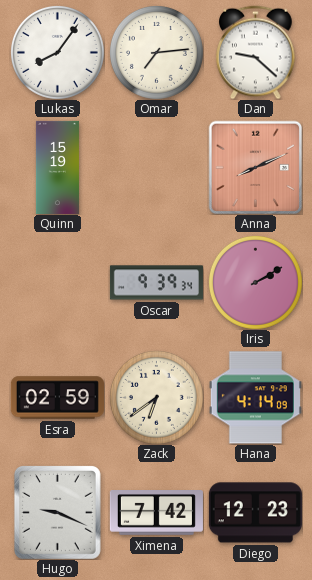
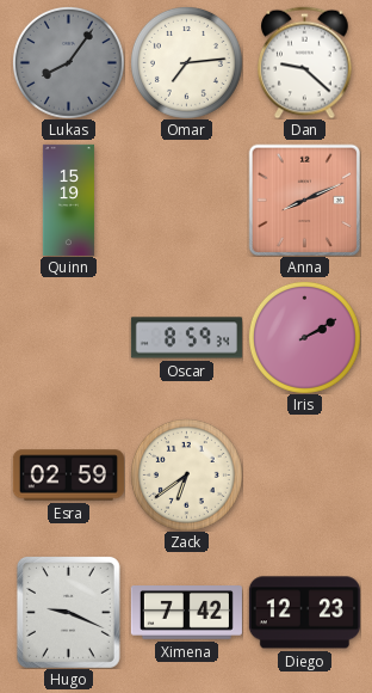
Lukas dial: white -> grey (68, 62)
Oscar: 9:39 -> 8:59 (186, 338)
Hana: 4:14 -> none (255, 398)
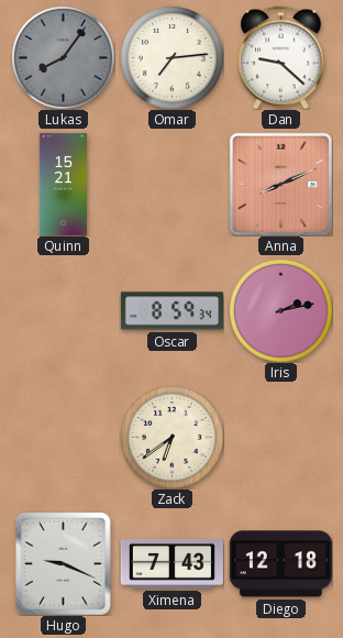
Quinn: 15:19 -> 15:21 (63, 184)
Iris: 2:10 -> 2:13 (280, 310)
Esra: 02:59 -> none (68, 476)
Ximena: 7:42 -> 7:43 (171, 564)
Diego: 12:23 -> 12:18 (280, 564)
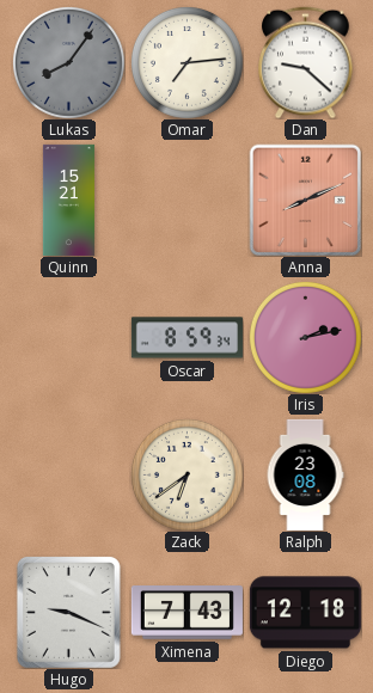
Ralph: none -> 23:08 (305, 474)
